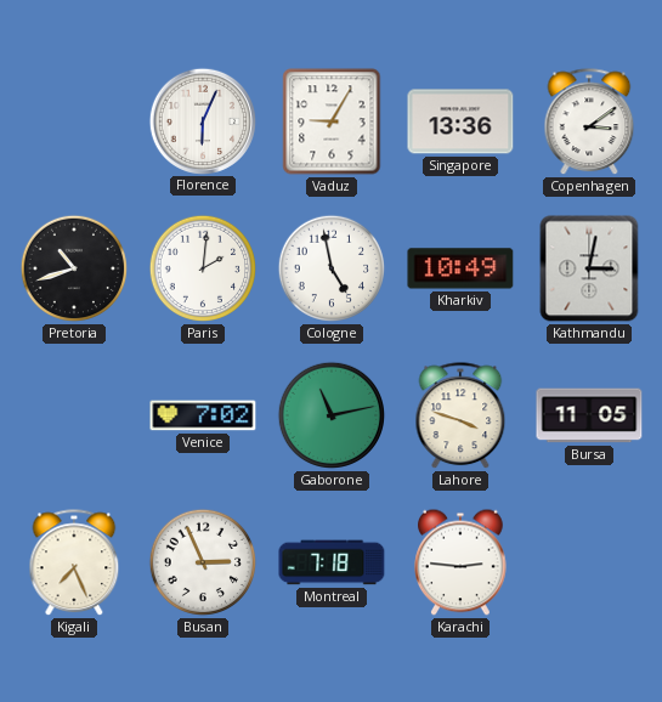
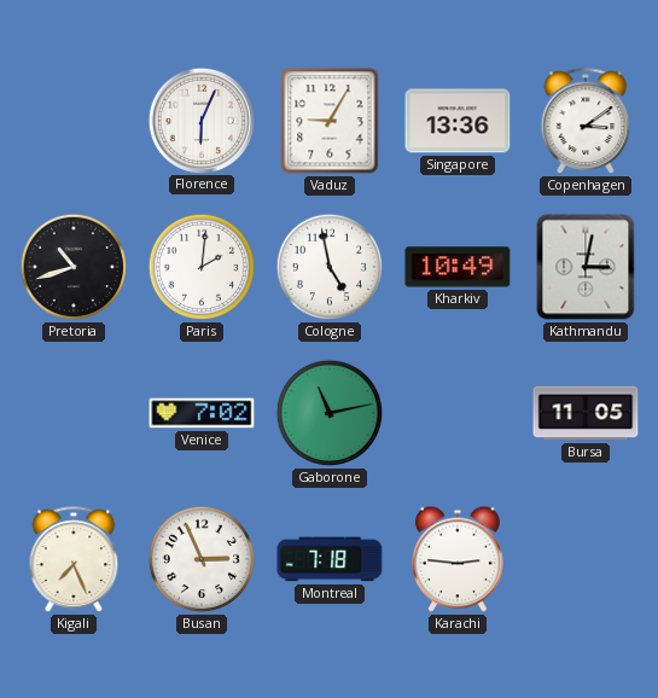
Lahore: 3:48 -> none (460, 417)
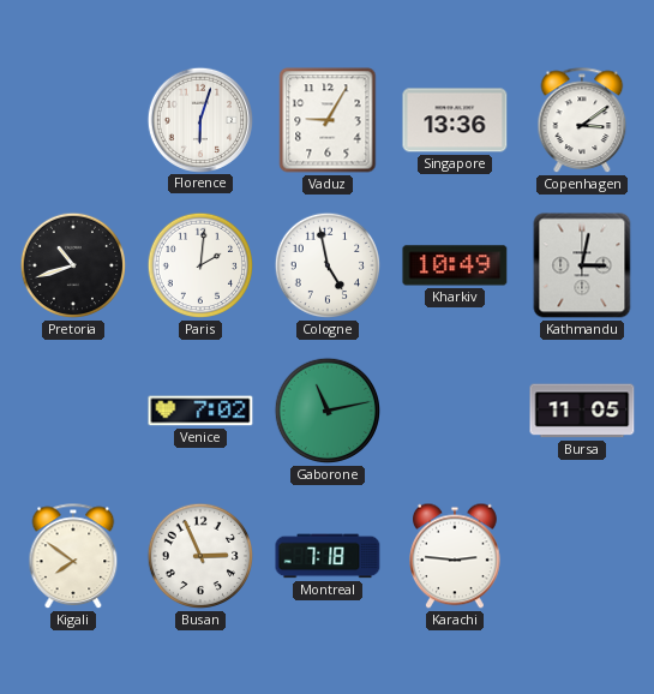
Florence: 6:04 -> 6:03 (199, 119)
Kigali: 7:26 -> 7:51 (73, 557)
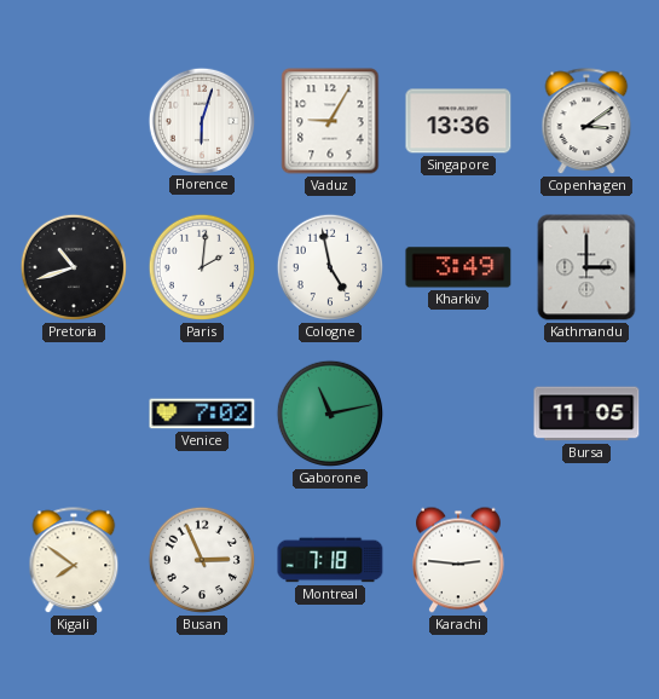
Kharkiv: 10:49 -> 3:49 (458, 267)
Kathmandu: 3:02 -> 3:00 (586, 267)
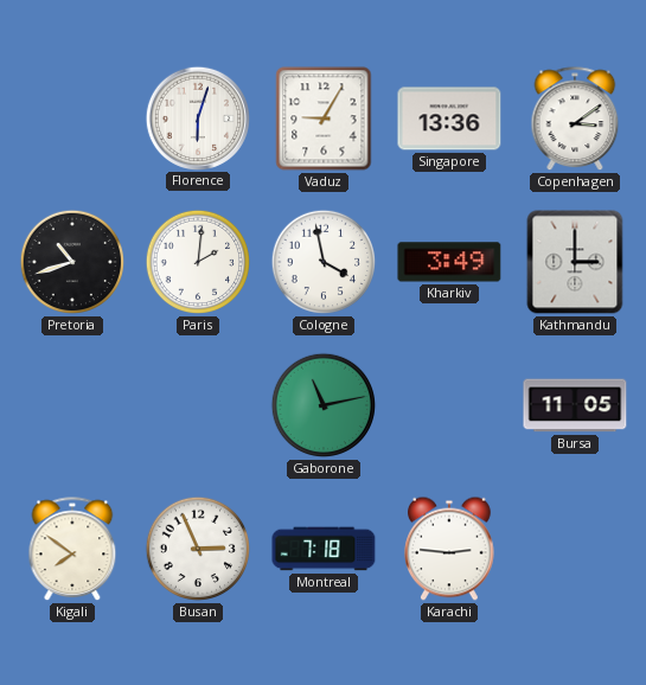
Cologne: 4:58 -> 3:58 (324, 262)
Venice: 7:02 -> none (202, 414)
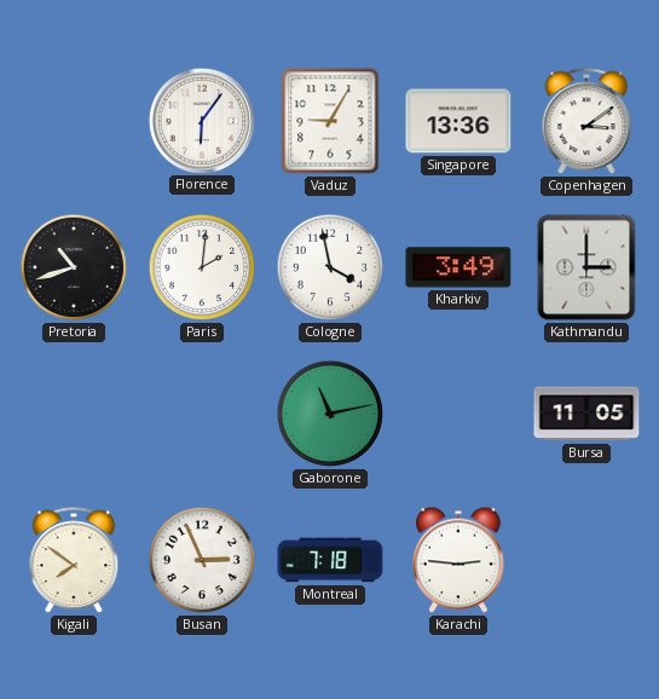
Florence: 6:03 -> 6:06 (201, 120)
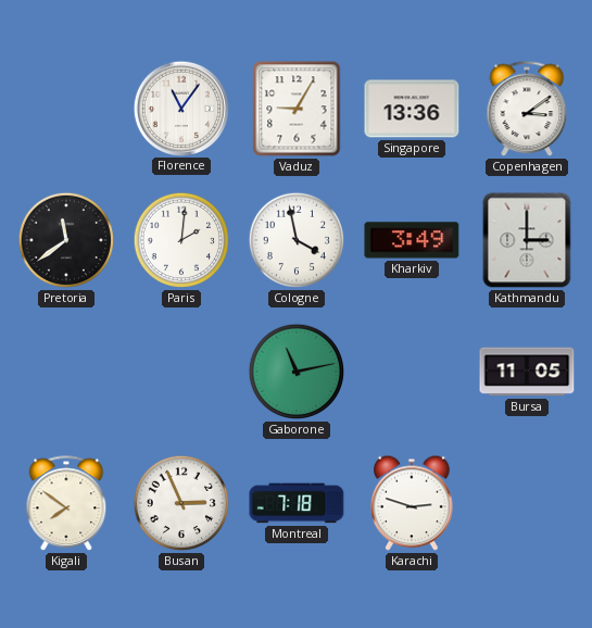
Florence: 6:06 -> 11:06 (180, 108)
Pretoria: 10:42 -> 11:39 (66, 240)
Karachi: 2:46 -> 2:48 (413, 503)
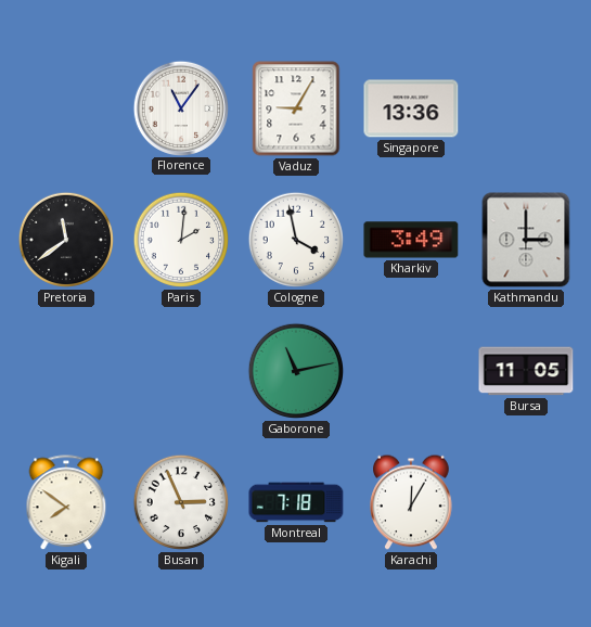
Copenhagen: 3:09 -> none (527, 110)
Karachi: 2:48 -> 12:05 (412, 502)
